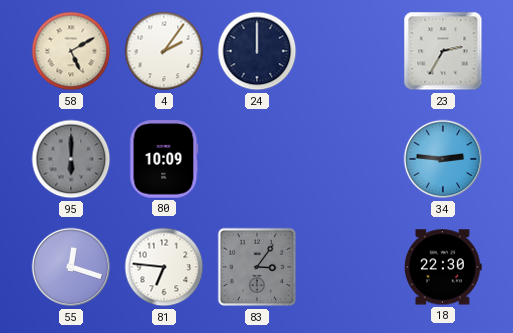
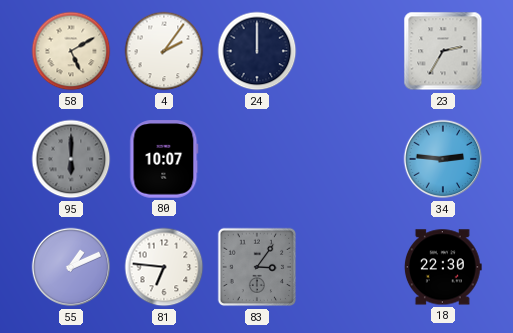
80: 10:09 -> 10:07 (164, 159)
55: 12:18 -> 1:11 (71, 267)
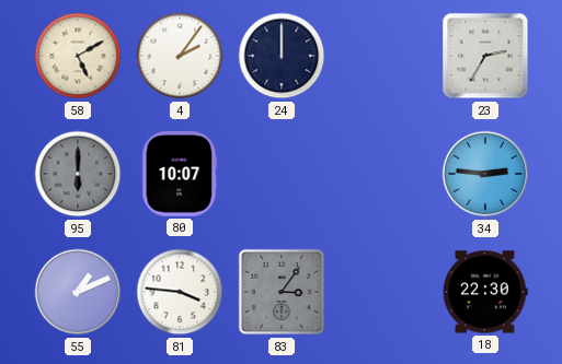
81: 6:46 -> 3:46 (180, 292)
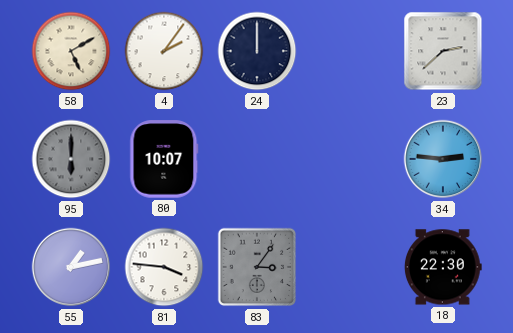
23: 2:35 -> 2:38 (443, 51)
55: 1:11 -> 1:13 (71, 267)
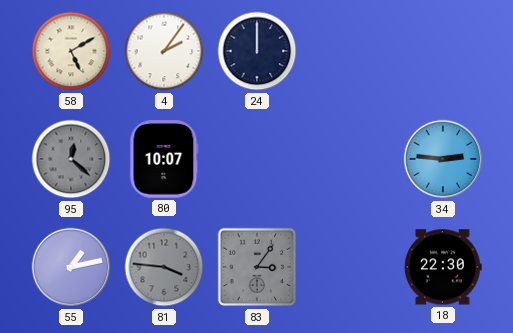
23: 2:38 -> none (443, 51)
95: 6:00 -> 12:22 (71, 159)
81 dial: white -> grey (164, 267)
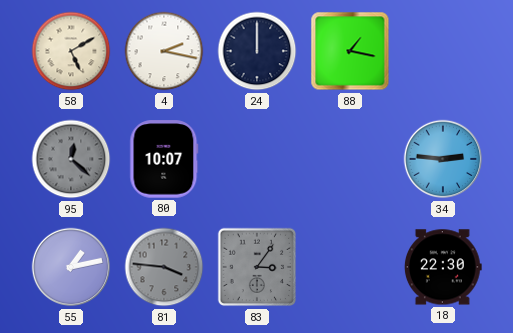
4: 2:06 -> 2:17 (164, 51)
88: none -> 1:17 (350, 51)
